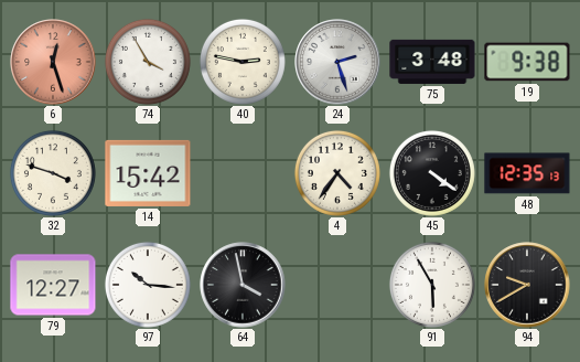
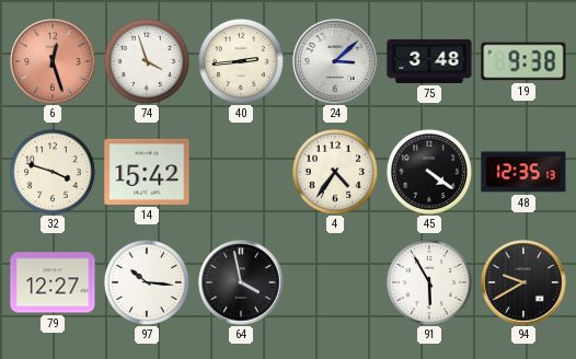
74: 3:55 -> 3:57 (147, 61)
40: 2:47 -> 2:44 (241, 61)
24: 2:27 -> 3:08 (335, 61)
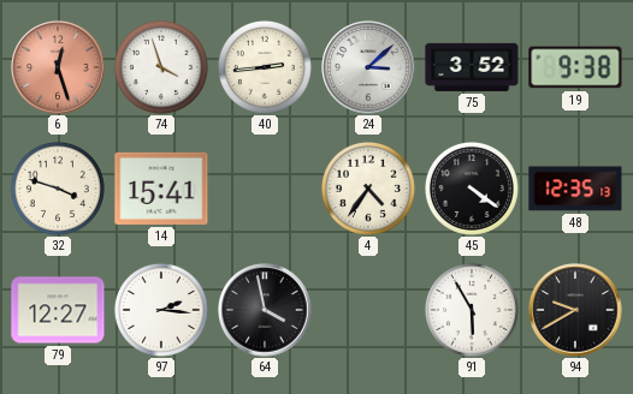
75: 3:48 -> 3:52 (472, 67)
14: 15:42 -> 15:41 (161, 189)
97: 10:16 -> 2:16 (161, 310)
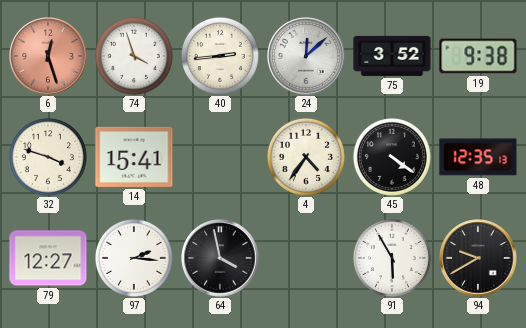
24: 3:08 -> 12:08 (306, 56)
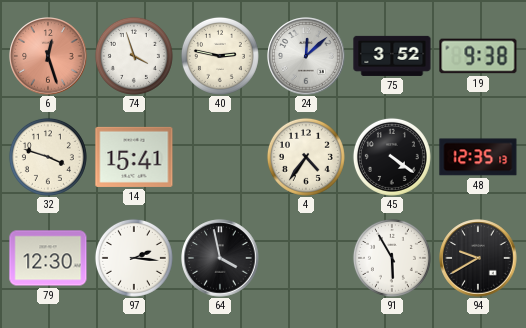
40: 2:44 -> 2:47 (220, 56)
79: 12:27 -> 12:30 (48, 258)
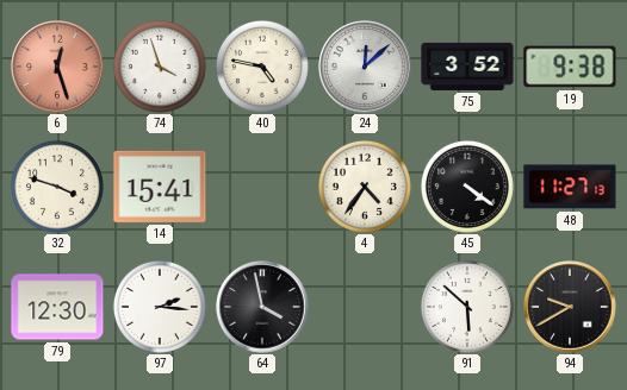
40: 2:47 -> 4:47 (262, 67)
48: 12:35 -> 11:27 (570, 187)
91: 5:55 -> 5:52 (467, 307)
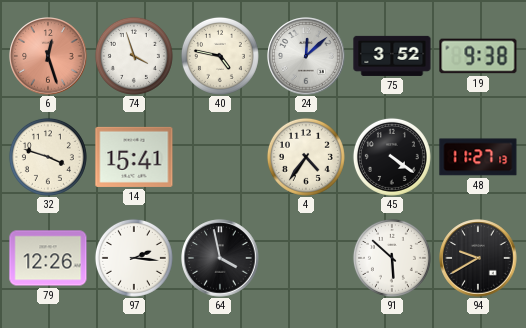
79: 12:30 -> 12:26 (48, 258)
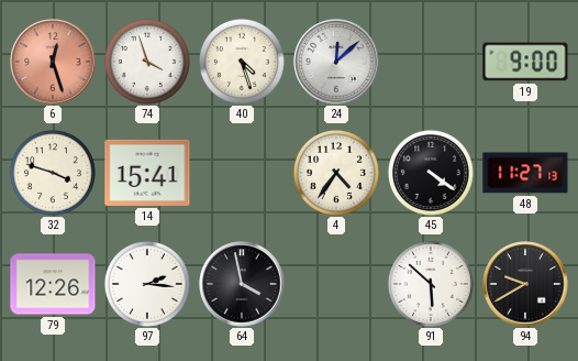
40: 4:47 -> 4:27 (242, 62)
75: 3:52 -> none (392, 56)
19: 9:38 -> 9:00 (525, 62)
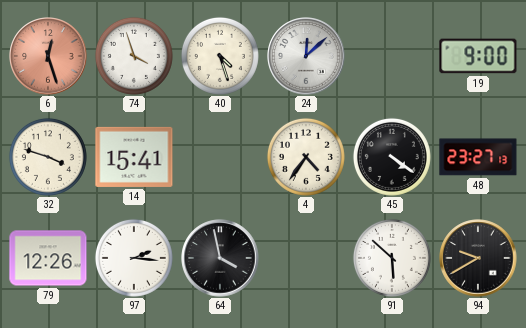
48: 11:27 -> 23:27 (478, 157)
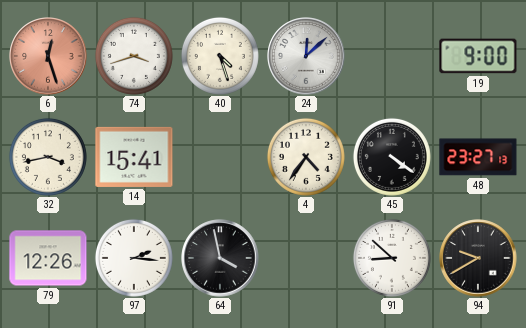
74: 3:57 -> 3:42 (134, 56)
32: 3:48 -> 3:43 (48, 157)
91: 5:52 -> 8:52 (392, 258)
